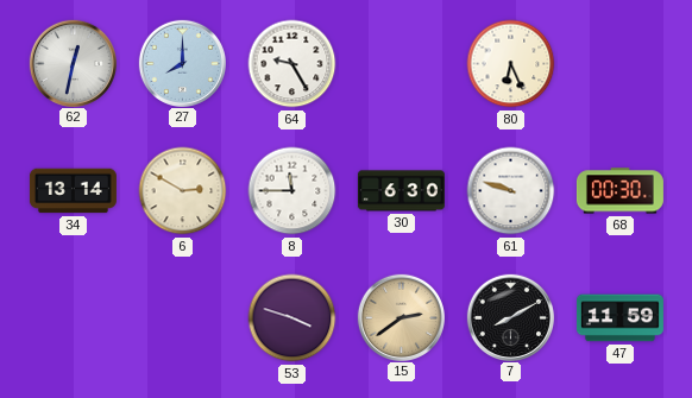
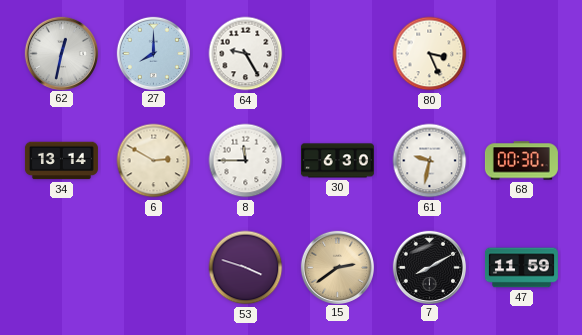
80: 6:26 -> 3:26 (430, 54)
61: 9:48 -> 9:32 (430, 161)
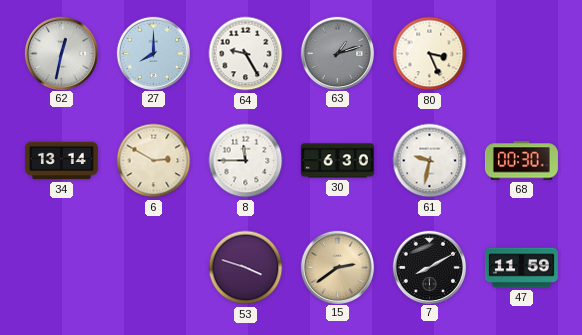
63: none -> 1:12 (337, 53)
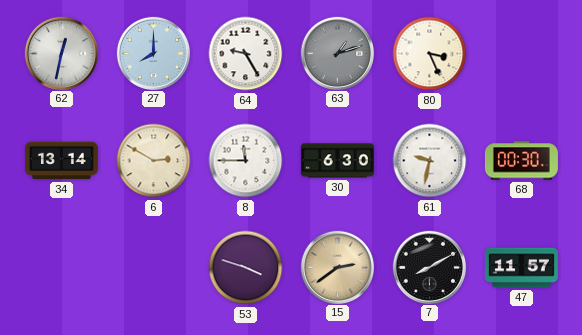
47: 11:59 -> 11:57 (521, 268)
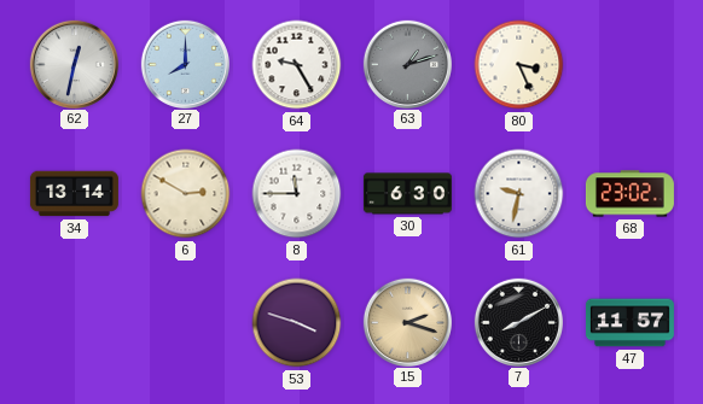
68: 00:30 -> 23:02 (629, 194)
15: 2:39 -> 2:18 (407, 322)
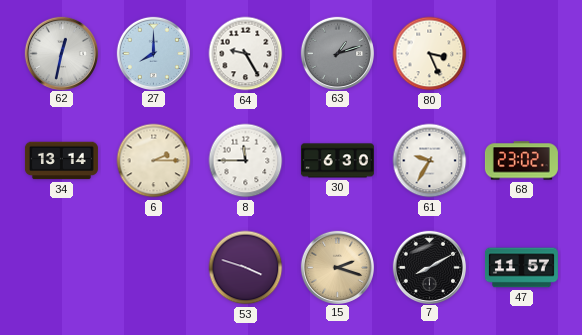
6: 2:50 -> 2:15 (154, 161)
61: 9:32 -> 9:35 (430, 161)
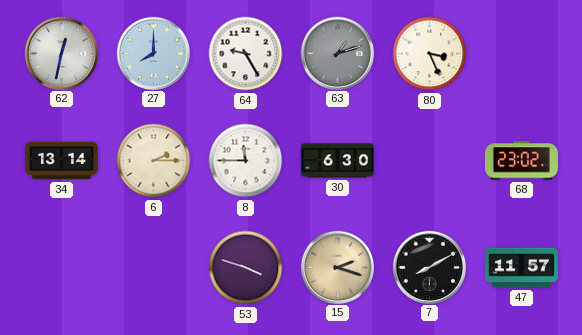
61: 9:35 -> none (430, 161)
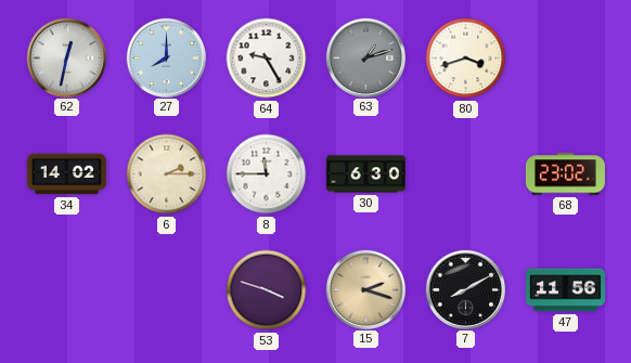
80: 3:26 -> 3:42 (466, 59)
34: 13:14 -> 14:02 (66, 174)
47: 11:57 -> 11:56 (565, 290)
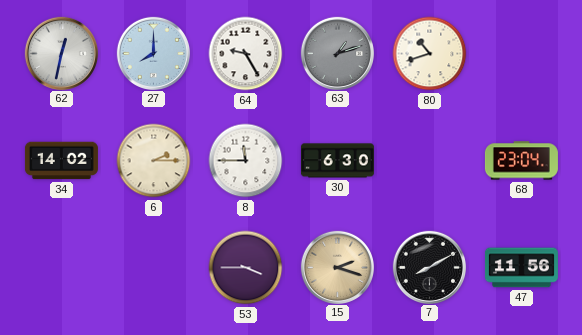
80: 3:42 -> 10:42 (430, 54)
68: 23:02 -> 23:04 (521, 161)
53: 3:48 -> 3:45 (246, 268)
